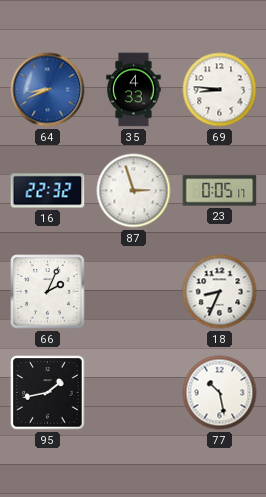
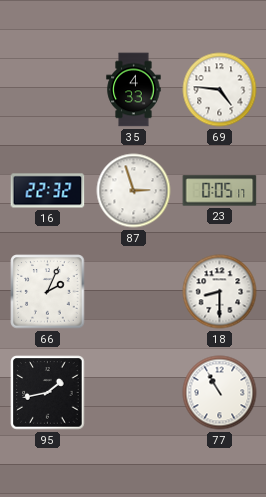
64: 8:41 -> none (48, 90)
69: 8:46 -> 4:46 (220, 90)
18: 8:34 -> 8:30 (220, 292)
77: 10:28 -> 10:55 (220, 393)
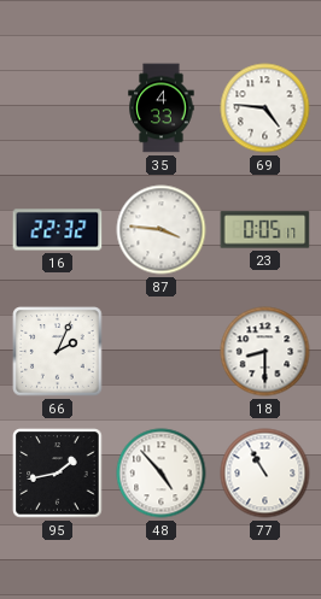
87: 2:57 -> 3:46 (162, 230)
48: none -> 4:53 (162, 474)
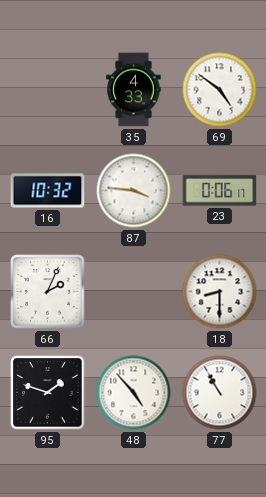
69: 4:46 -> 4:51 (220, 90)
16: 22:32 -> 10:32 (48, 191)
23: 0:05 -> 0:06 (220, 191)
95: 1:43 -> 1:48 (48, 393)
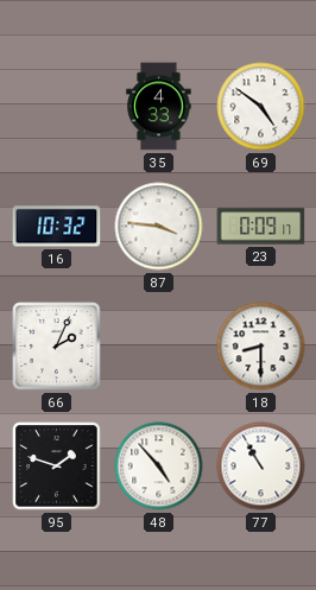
23: 0:06 -> 0:09 (261, 227)
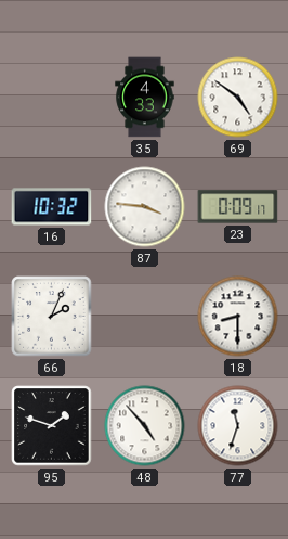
77: 10:55 -> 11:33 (238, 426)
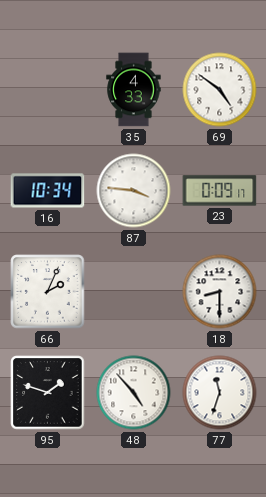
16: 10:32 -> 10:34 (48, 191)
